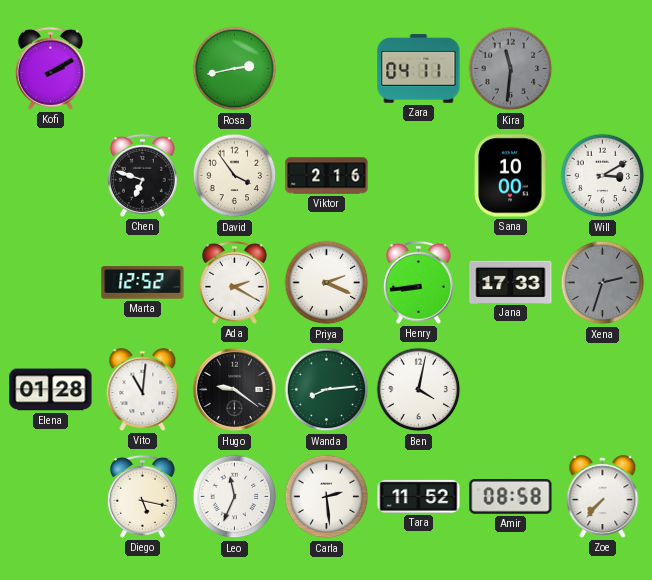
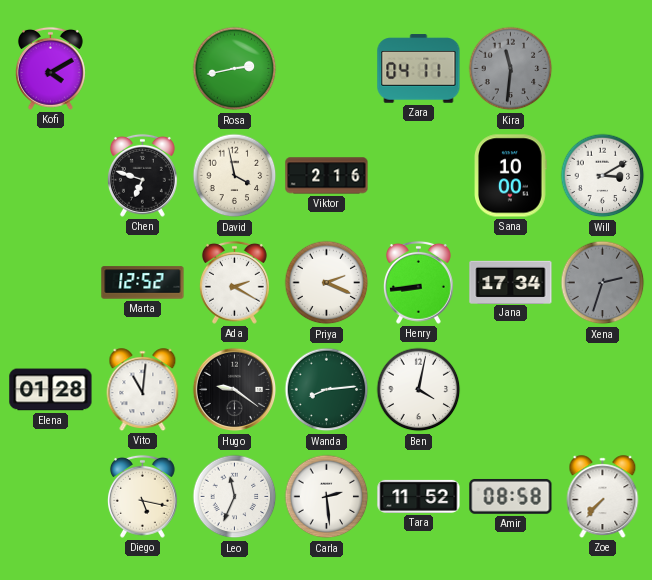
Kofi: 2:10 -> 4:10 (50, 68)
David: 3:54 -> 3:58 (235, 176)
Jana: 17:33 -> 17:34 (511, 282)
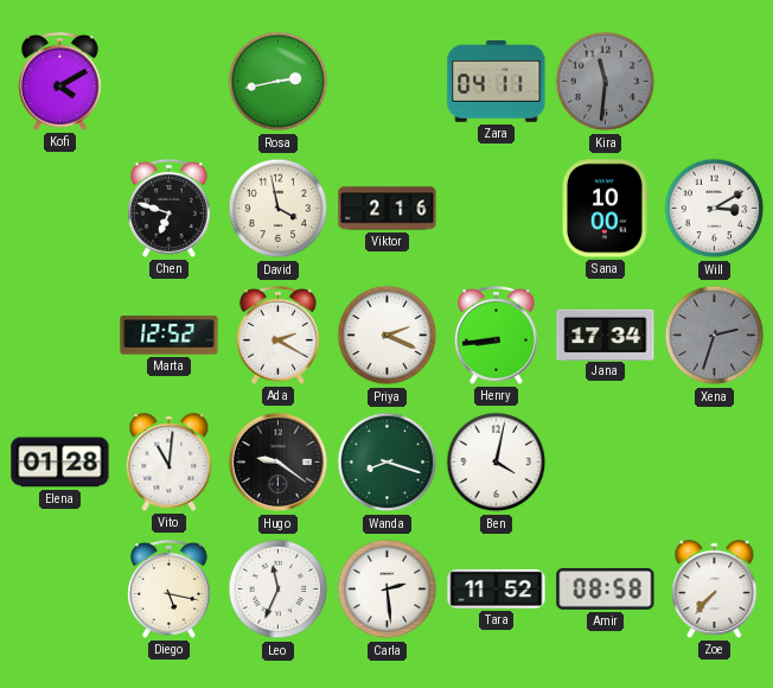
Wanda: 8:14 -> 8:18 (388, 463)
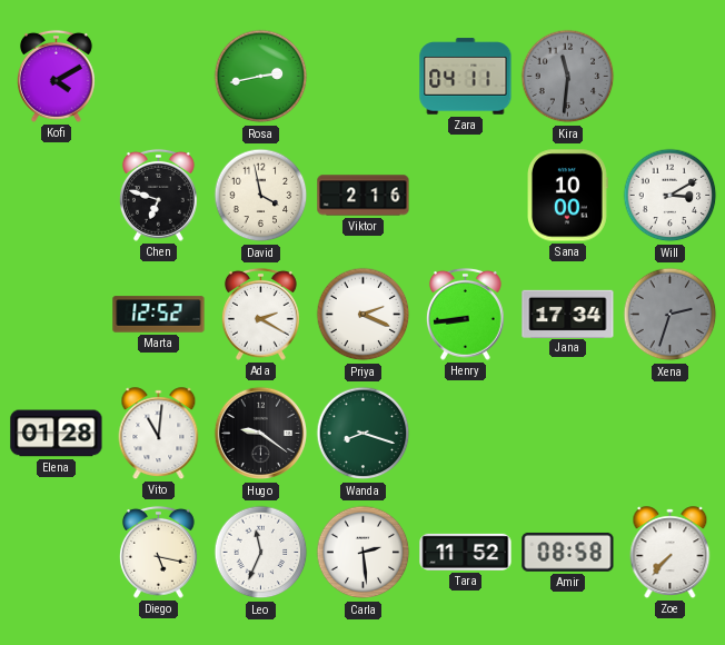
Ben: 4:02 -> none (497, 463)
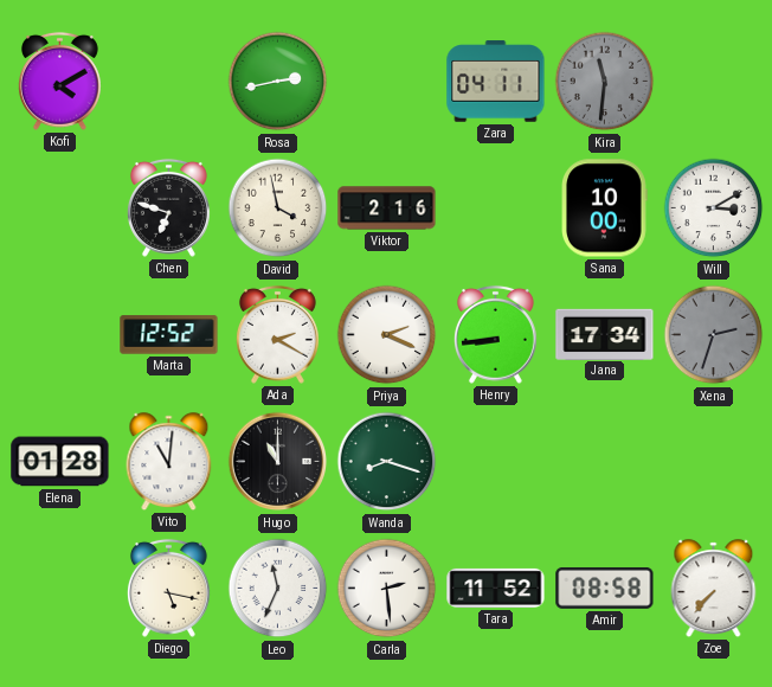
Hugo: 9:21 -> 11:00 (278, 462)
